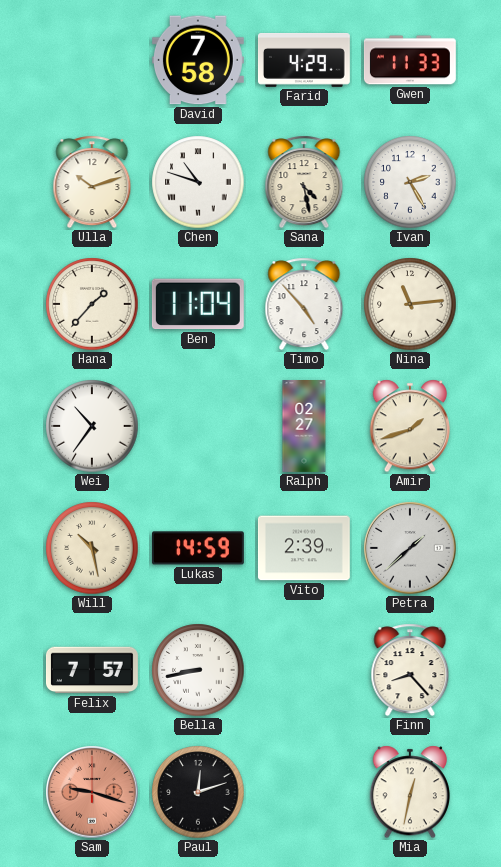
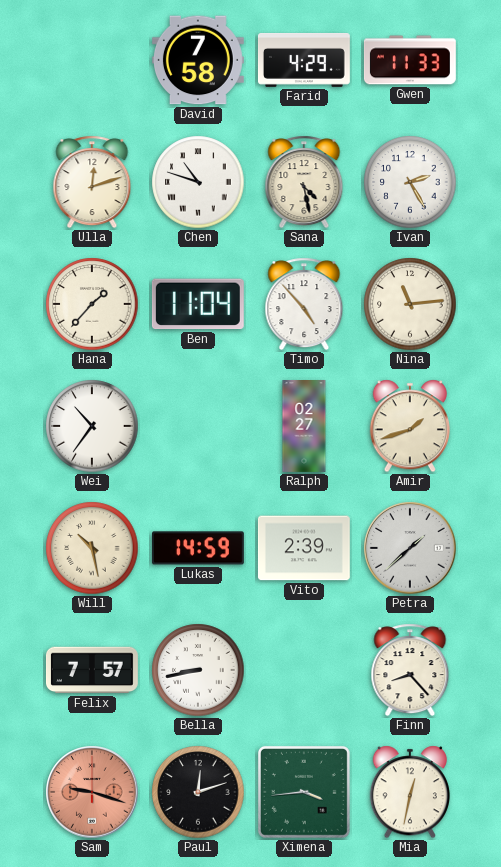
Ulla: 10:12 -> 12:12 (92, 182)
Ximena: none -> 3:44 (304, 792)
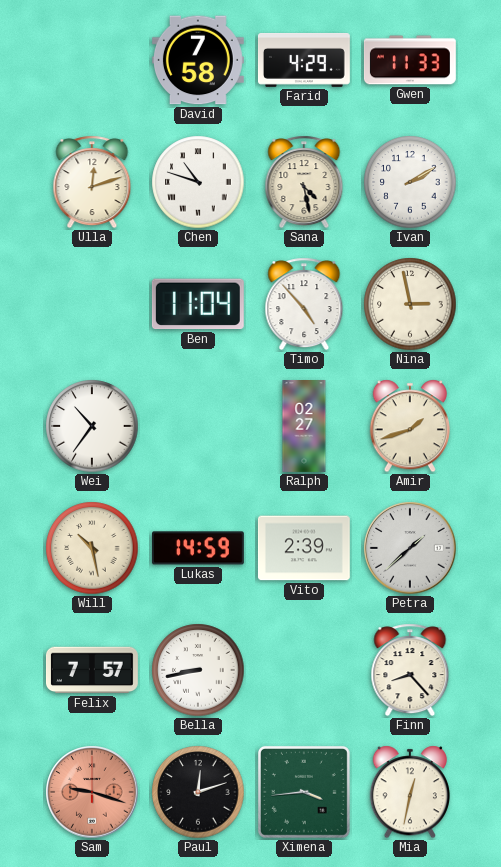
Ivan: 2:25 -> 2:10 (410, 182)
Hana: 1:37 -> none (92, 304)
Nina: 11:14 -> 2:58 (410, 304)
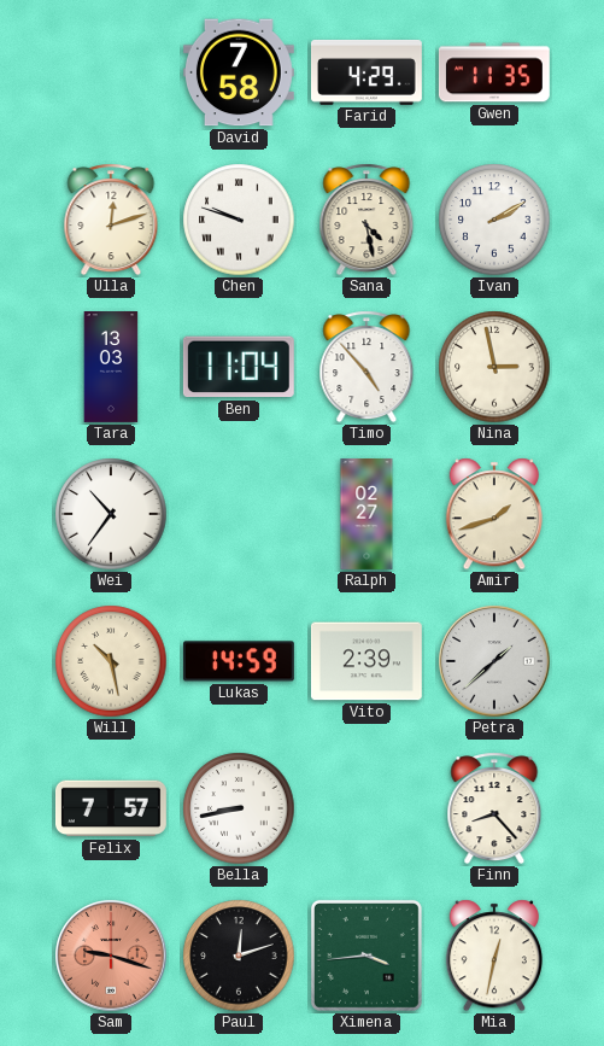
Gwen: 11:33 -> 11:35 (494, 72)
Chen: 10:48 -> 9:48 (239, 220)
Tara: none -> 13:03 (111, 368)
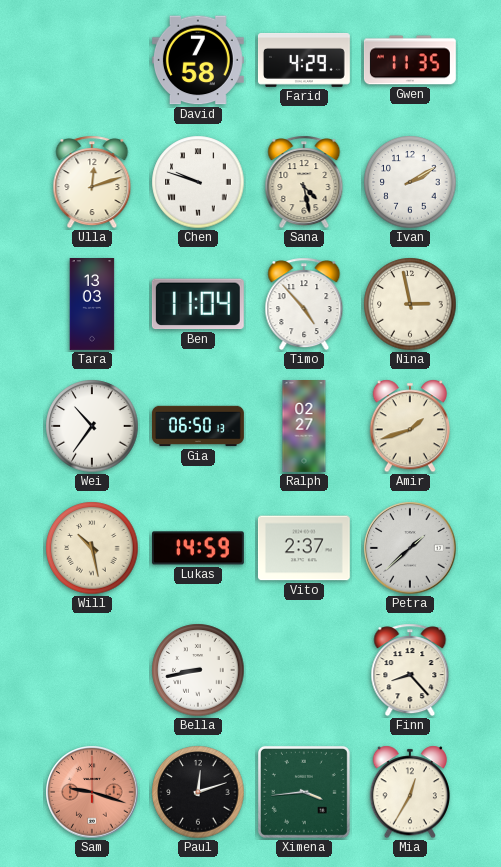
Gia: none -> 06:50 (199, 426)
Vito: 2:39 -> 2:37 (304, 548)
Felix: 7:57 -> none (111, 808)
Mia: 12:32 -> 12:35 (409, 792)
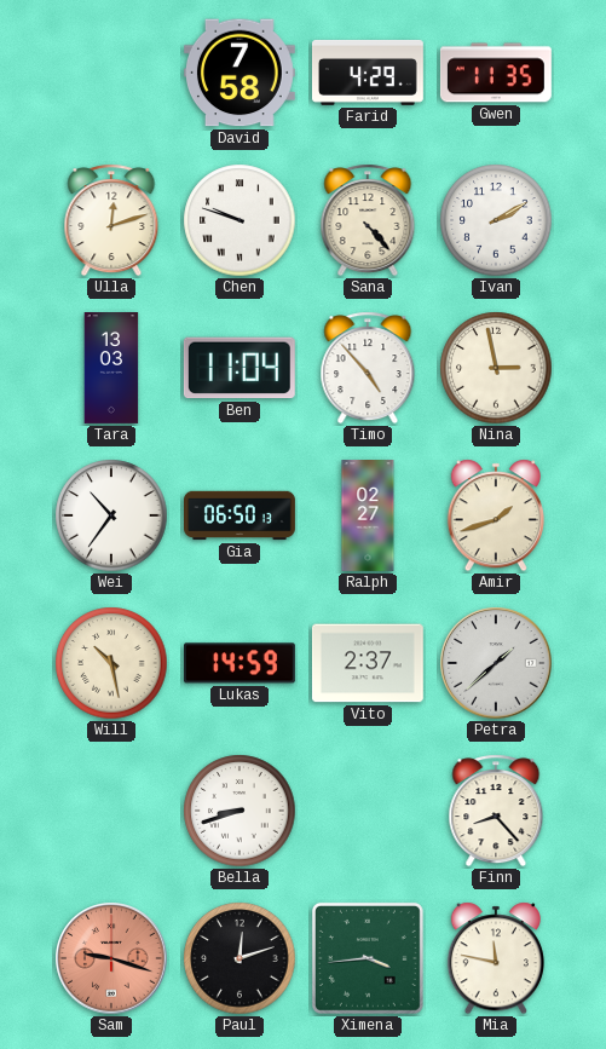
Sana: 4:28 -> 4:23 (368, 220)
Bella: 8:43 -> 8:42 (239, 811)
Mia: 12:35 -> 11:47 (495, 958)
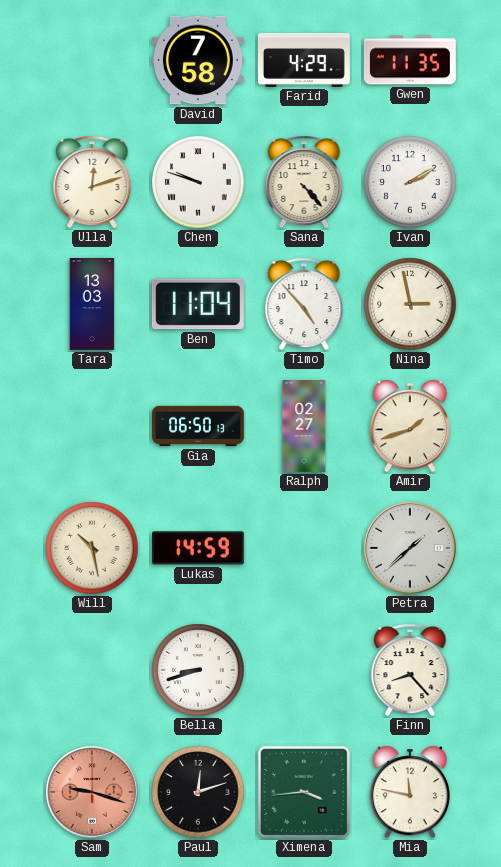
Wei: 10:36 -> none (111, 515)
Vito: 2:37 -> none (368, 663)
